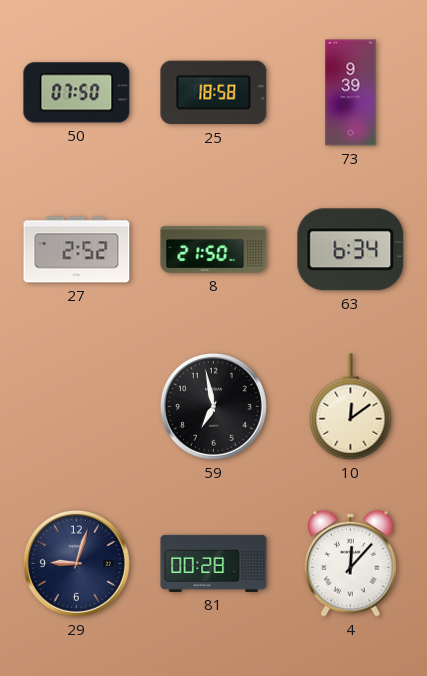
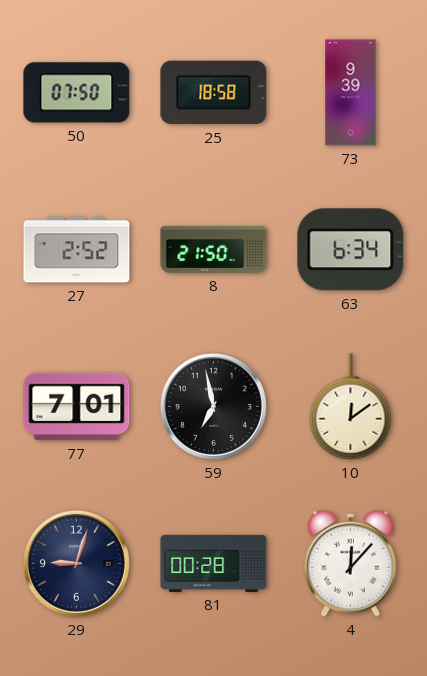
77: none -> 7:01 (77, 407)
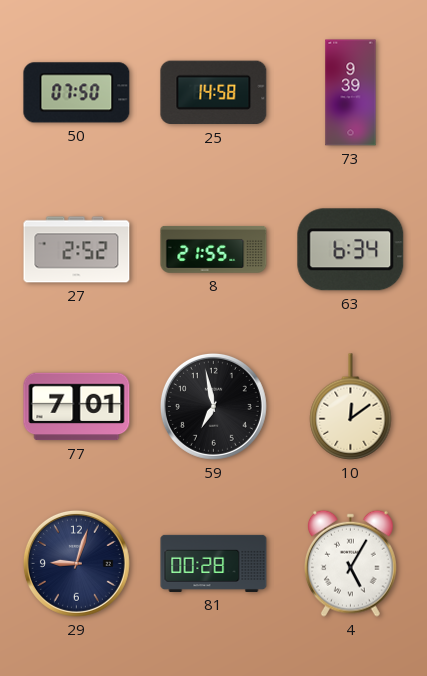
25: 18:58 -> 14:58 (214, 93)
8: 21:50 -> 21:55 (214, 249)
4: 12:07 -> 5:05 (351, 563)
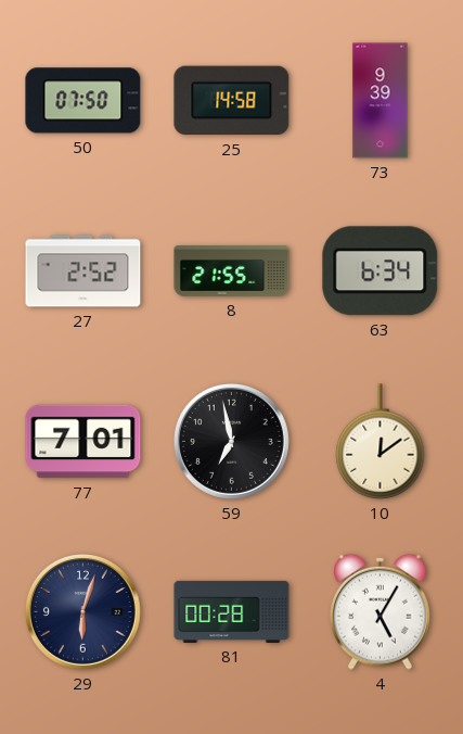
29: 9:03 -> 6:03 (82, 611)
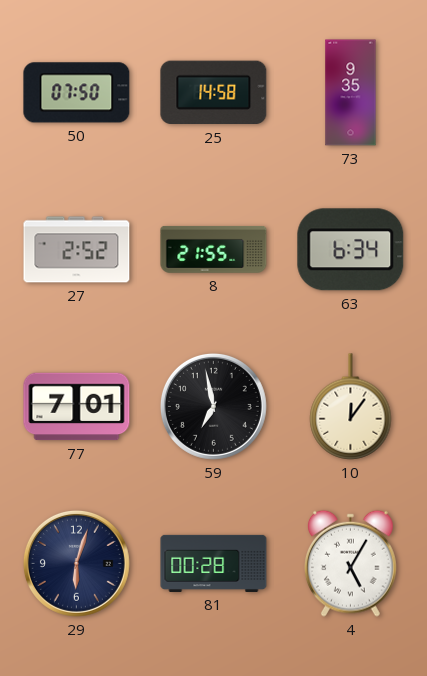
73: 9:39 -> 9:35 (351, 93)
10: 12:09 -> 12:06 (351, 407)
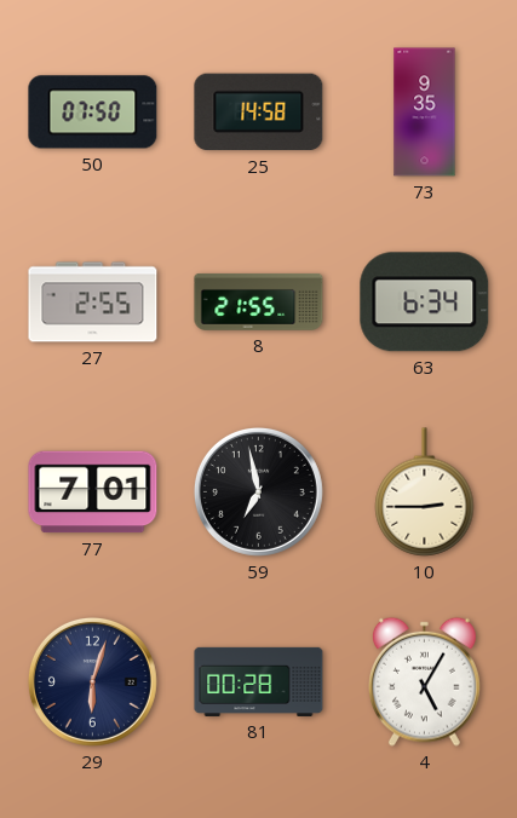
27: 2:52 -> 2:55 (93, 303)
10: 12:06 -> 2:45 (425, 492)
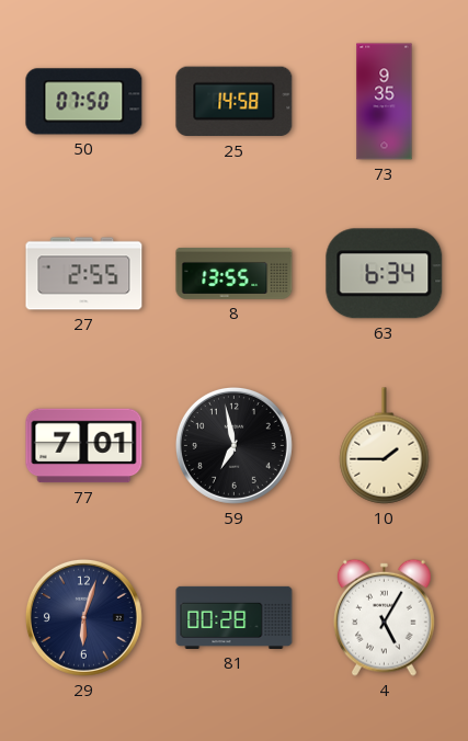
8: 21:55 -> 13:55 (235, 273)
10: 2:45 -> 1:45 (385, 446)
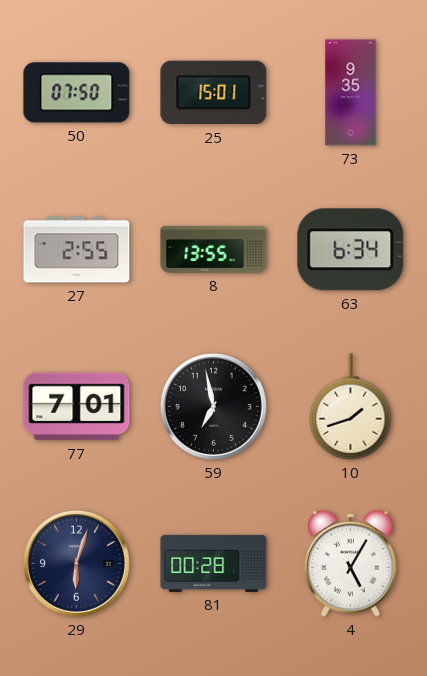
25: 14:58 -> 15:01 (214, 93)
10: 1:45 -> 1:42 (351, 407)
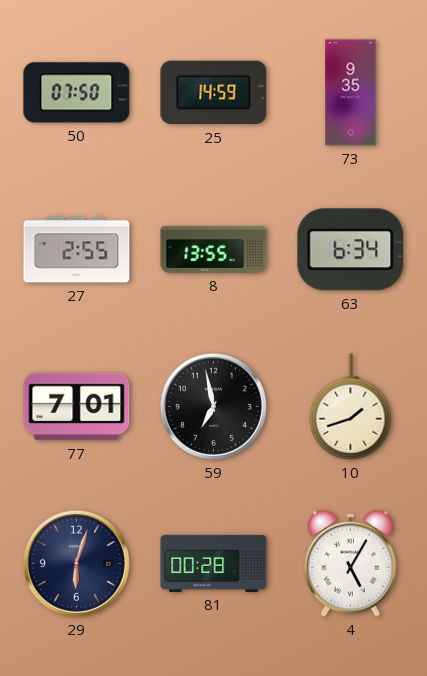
25: 15:01 -> 14:59 (214, 93)
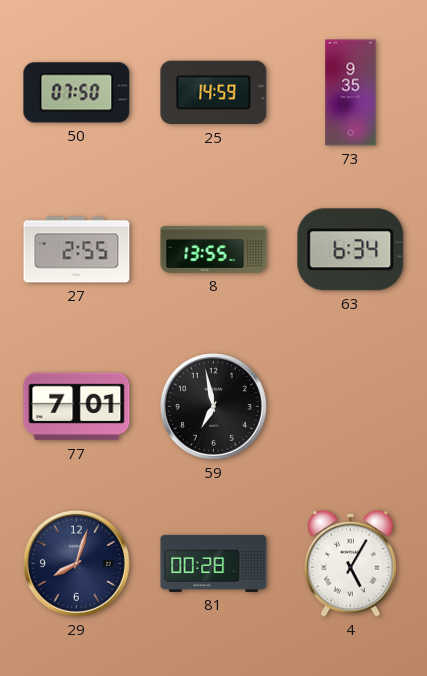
10: 1:42 -> none (351, 407)
29: 6:03 -> 8:03 (76, 563)
